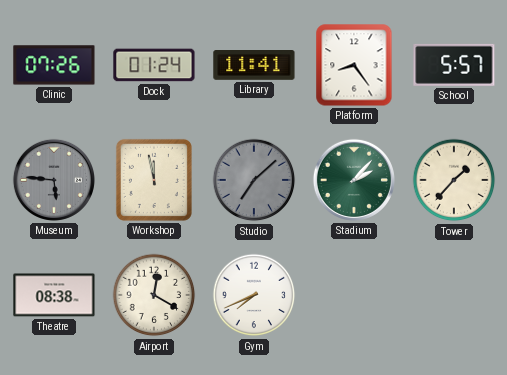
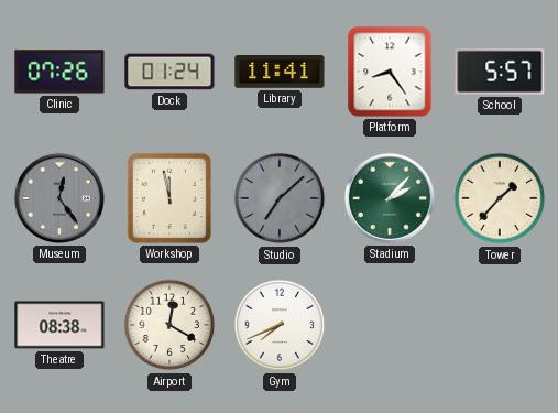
Museum: 5:46 -> 12:24 (59, 198)
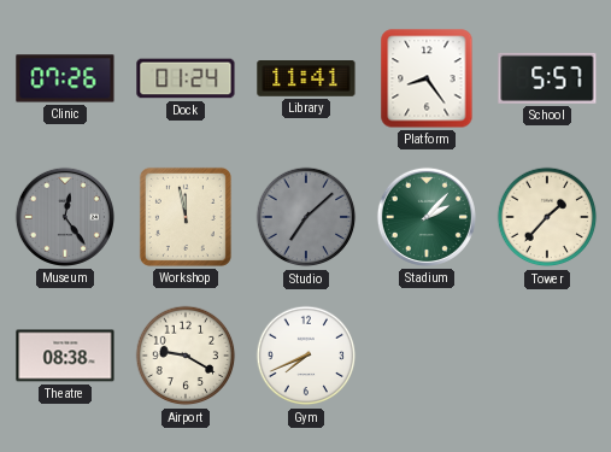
Airport: 12:20 -> 9:20 (186, 356)
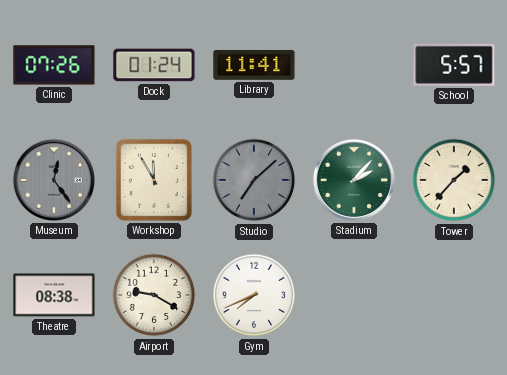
Platform: 8:24 -> none (427, 78)
Workshop: 11:58 -> 11:55 (154, 180)
